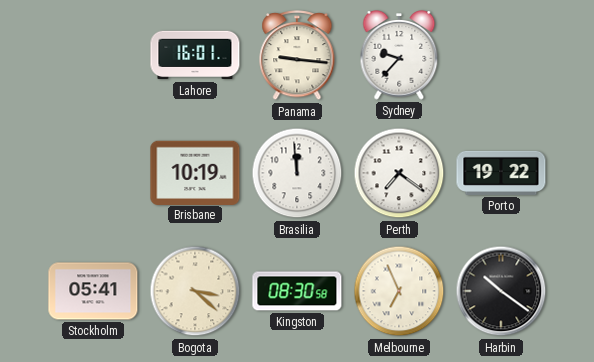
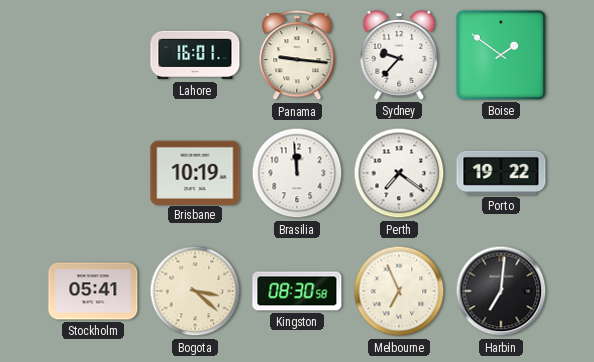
Boise: none -> 1:51 (501, 55)
Harbin: 10:21 -> 7:01 (501, 291)
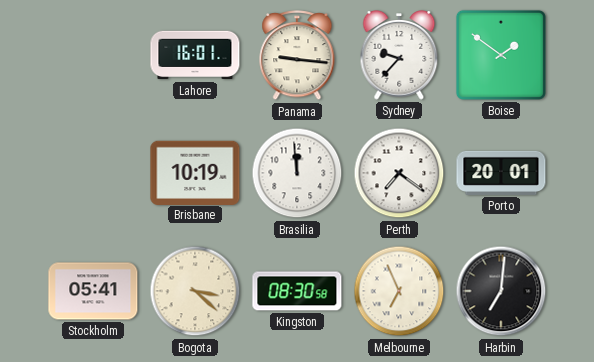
Porto: 19:22 -> 20:01 (501, 173)
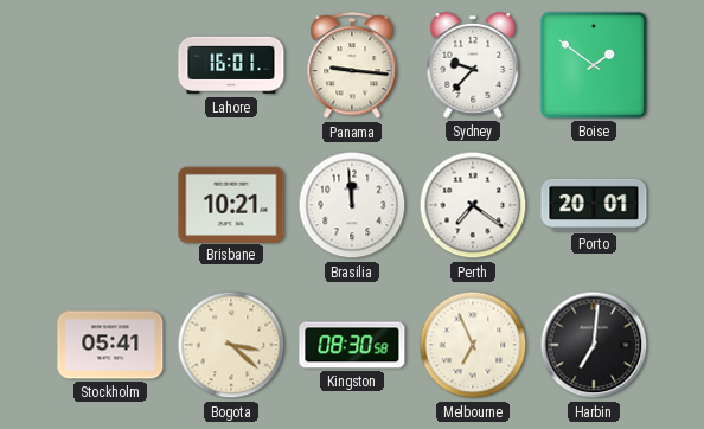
Brisbane: 10:19 -> 10:21 (231, 204)
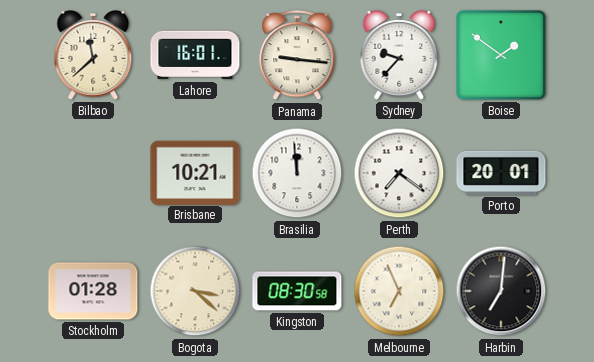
Bilbao: none -> 11:38 (93, 56)
Stockholm: 05:41 -> 01:28 (93, 291)
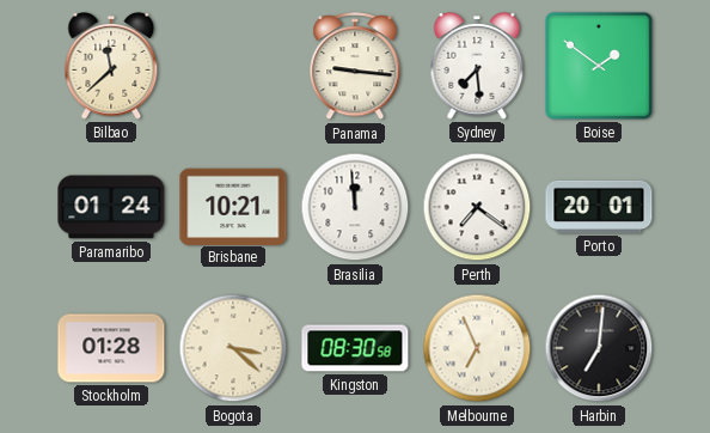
Lahore: 16:01 -> none (195, 55)
Sydney: 9:37 -> 7:29 (477, 67)
Paramaribo: none -> 01:24 (111, 207)
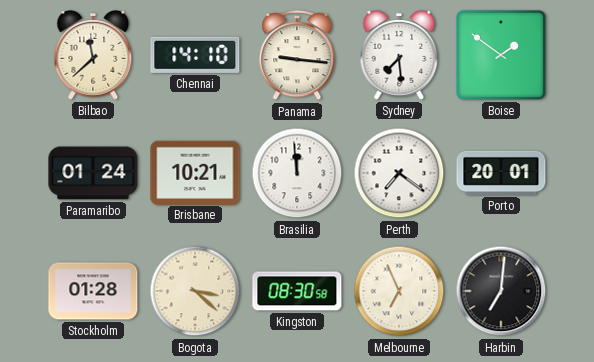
Chennai: none -> 14:10 (195, 55)
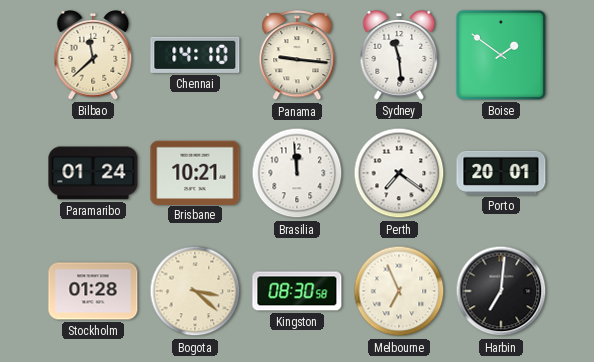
Sydney: 7:29 -> 11:29 (399, 56)
